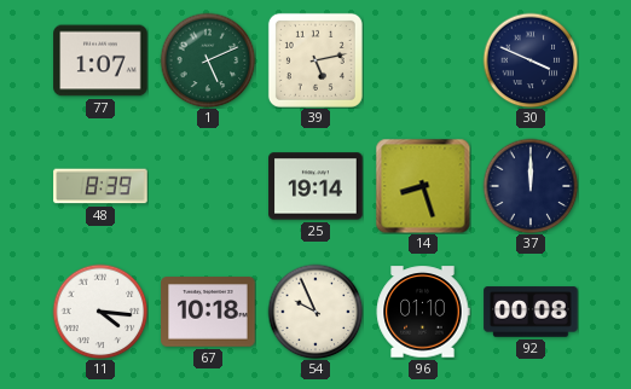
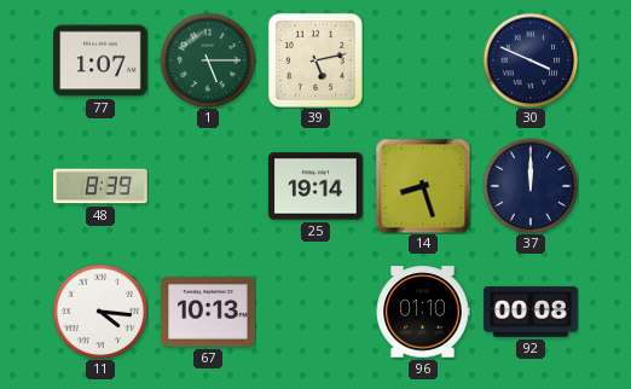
1: 5:11 -> 5:15 (208, 60)
67: 10:18 -> 10:13 (208, 312)
54: 9:56 -> none (315, 312)
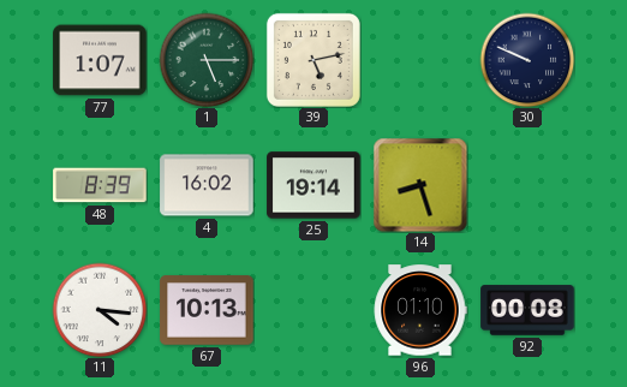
30: 3:49 -> 9:49 (527, 60)
4: none -> 16:02 (207, 185)
37: 12:00 -> none (531, 186)
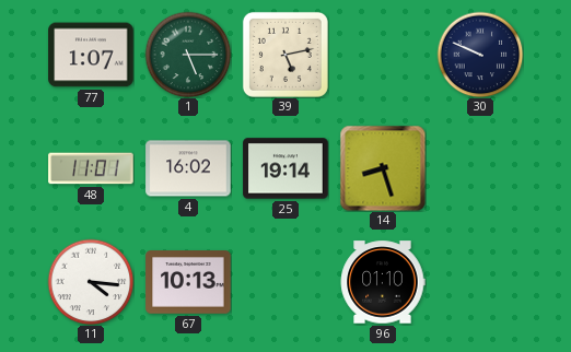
48: 8:39 -> 11:01 (91, 168)
92: 00:08 -> none (527, 310)
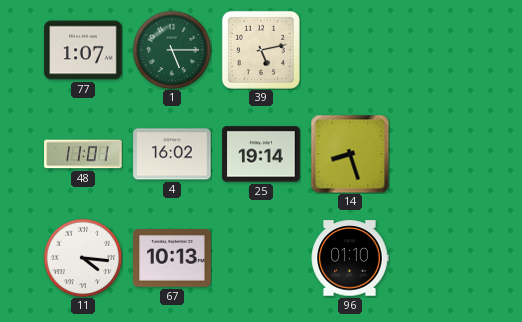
30: 9:49 -> none (480, 55)
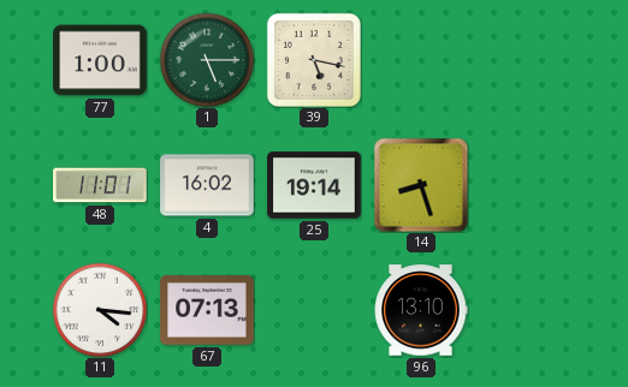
77: 1:07 -> 1:00 (100, 60)
39: 5:13 -> 5:17 (314, 60)
67: 10:13 -> 07:13 (207, 310)
96: 01:10 -> 13:10 (421, 310)
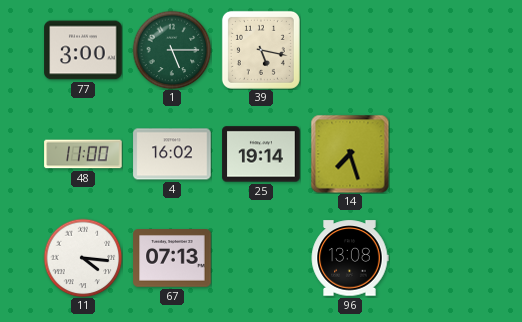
77: 1:00 -> 3:00 (83, 50)
48: 11:01 -> 11:00 (83, 154)
14: 8:27 -> 7:27 (350, 154)
96: 13:10 -> 13:08 (350, 258)
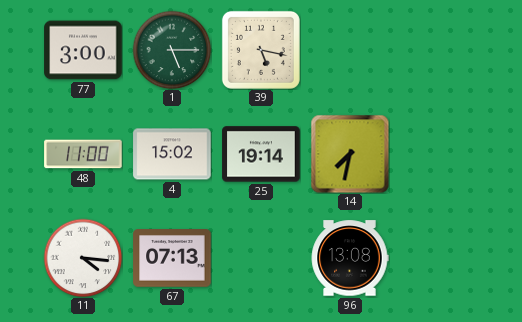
4: 16:02 -> 15:02 (172, 154)
14: 7:27 -> 7:32 (350, 154)
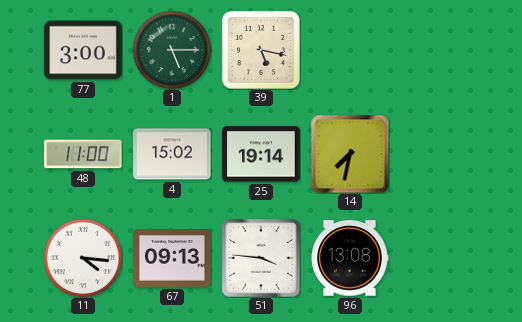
67: 07:13 -> 09:13 (172, 258)
51: none -> 3:46 (261, 258)
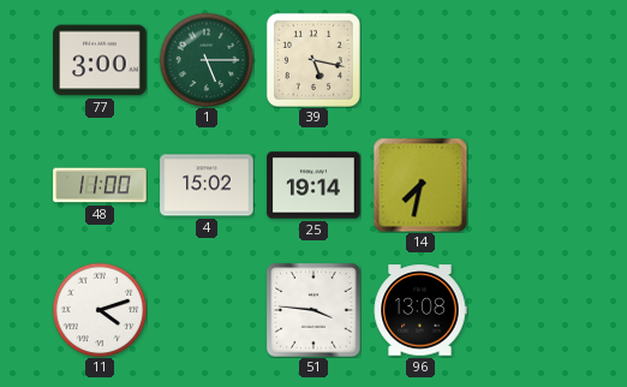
11: 4:16 -> 4:12 (100, 310)
67: 09:13 -> none (172, 258)
